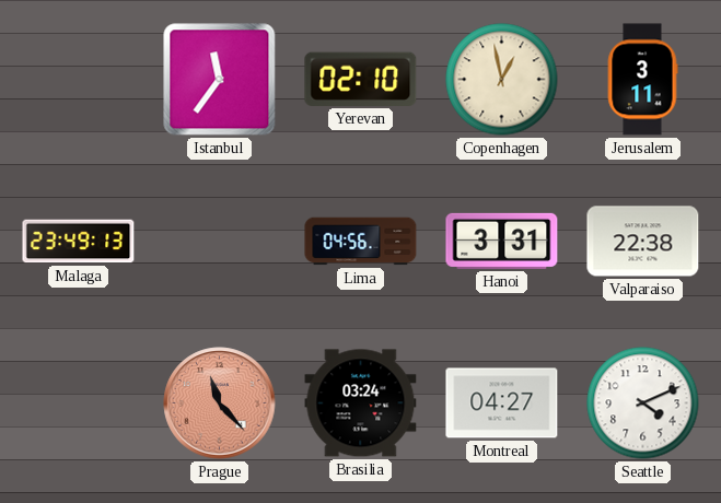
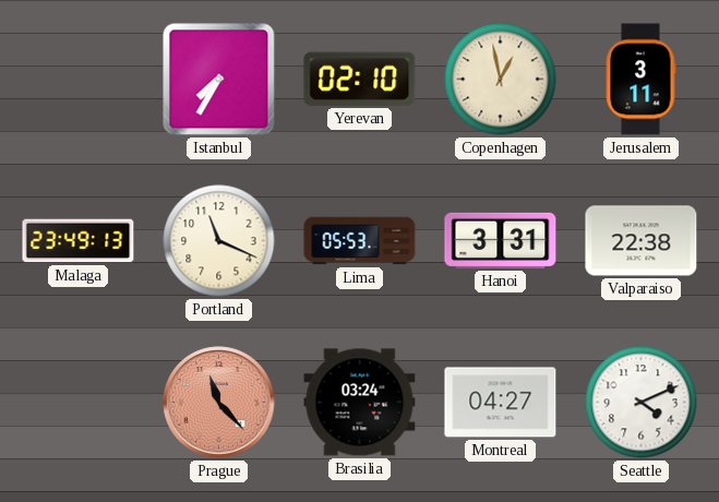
Istanbul: 11:36 -> 7:35 (219, 80)
Portland: none -> 11:19 (219, 241)
Lima: 04:56 -> 05:53 (360, 241)
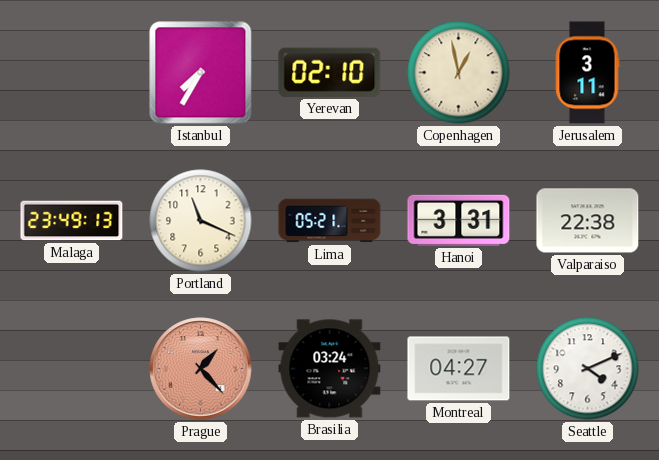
Lima: 05:53 -> 05:21 (330, 221)
Prague: 11:23 -> 1:23 (201, 369)
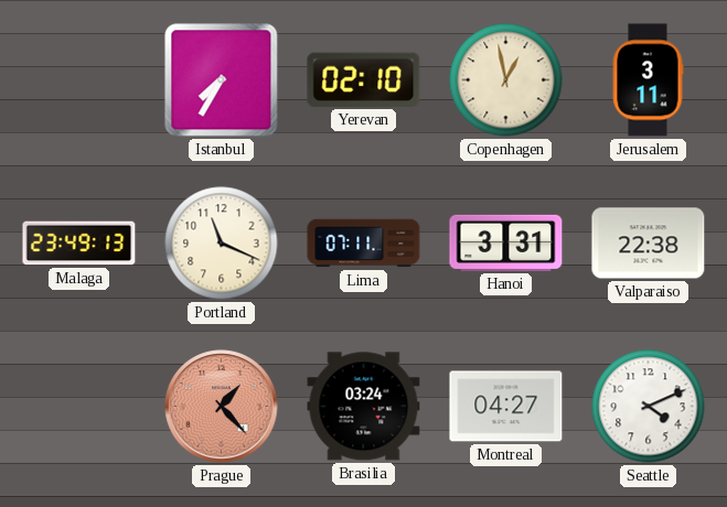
Lima: 05:21 -> 07:11 (364, 244)
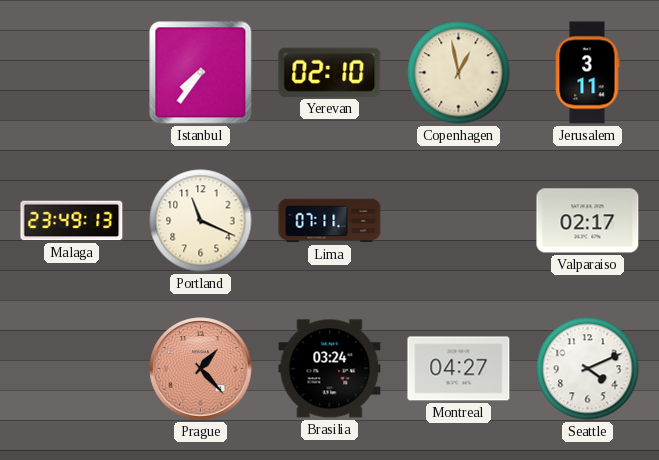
Istanbul: 7:35 -> 7:36 (201, 73)
Hanoi: 3:31 -> none (506, 242)
Valparaiso: 22:38 -> 02:17 (588, 221)
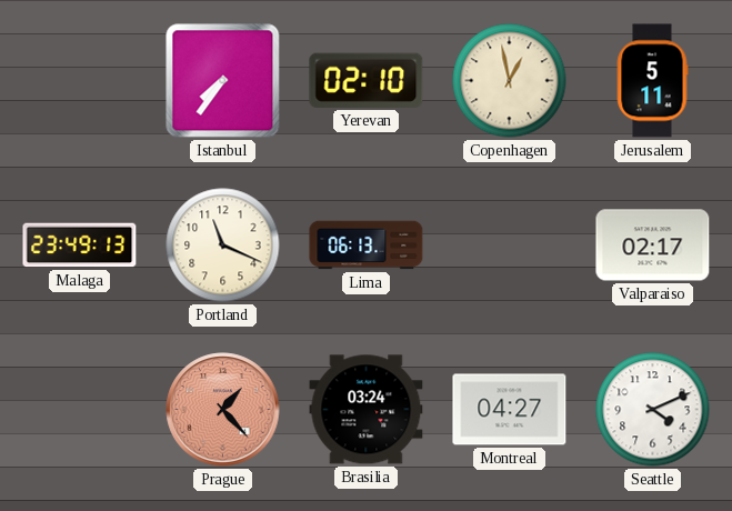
Jerusalem: 3:11 -> 5:11 (652, 81)
Lima: 07:11 -> 06:13 (367, 246)
